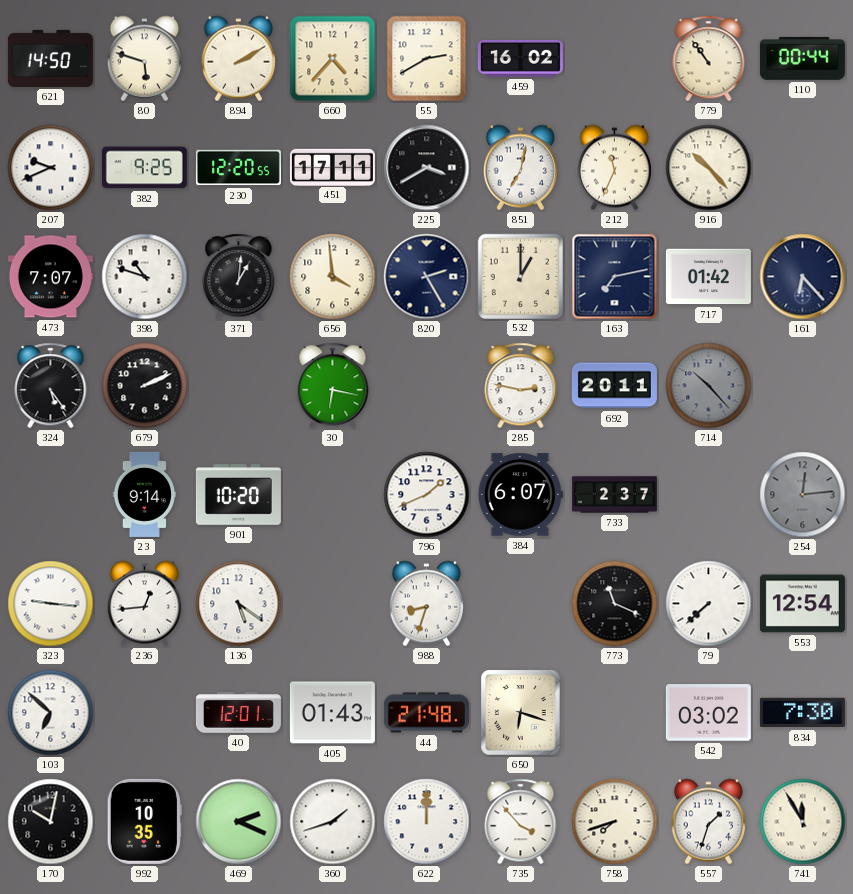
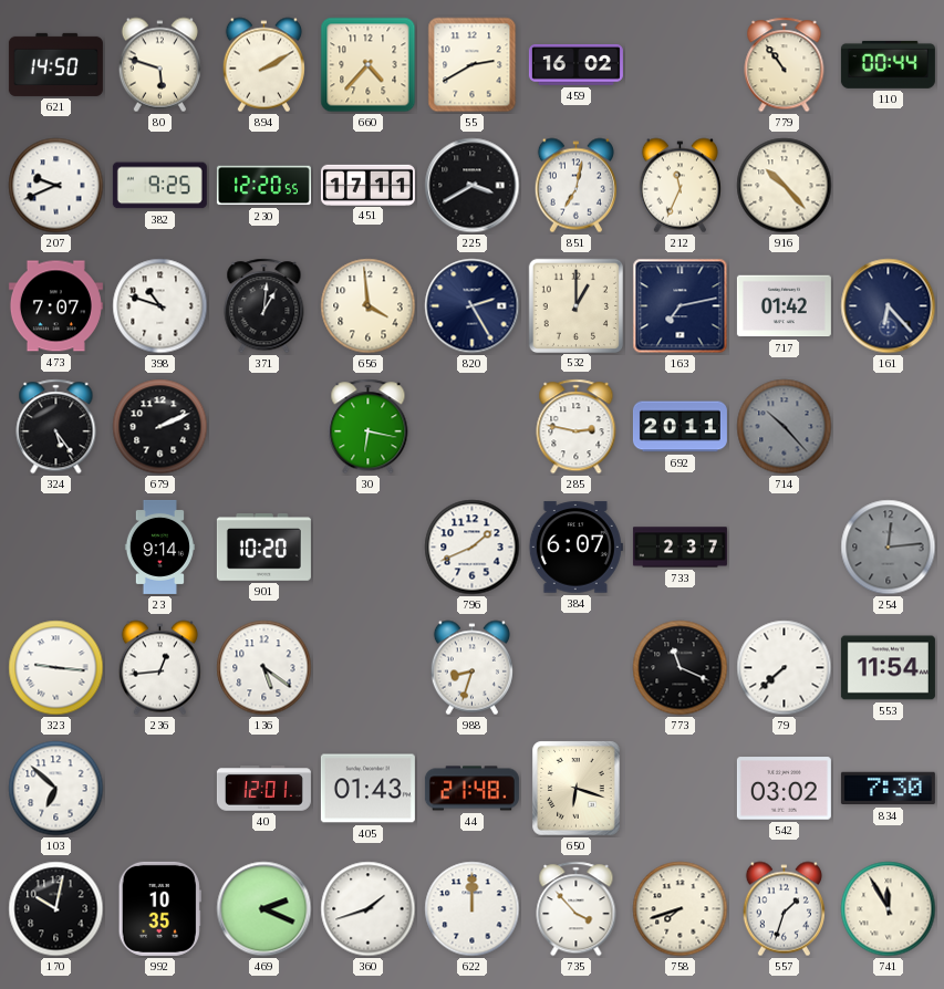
553: 12:54 -> 11:54 (888, 668)
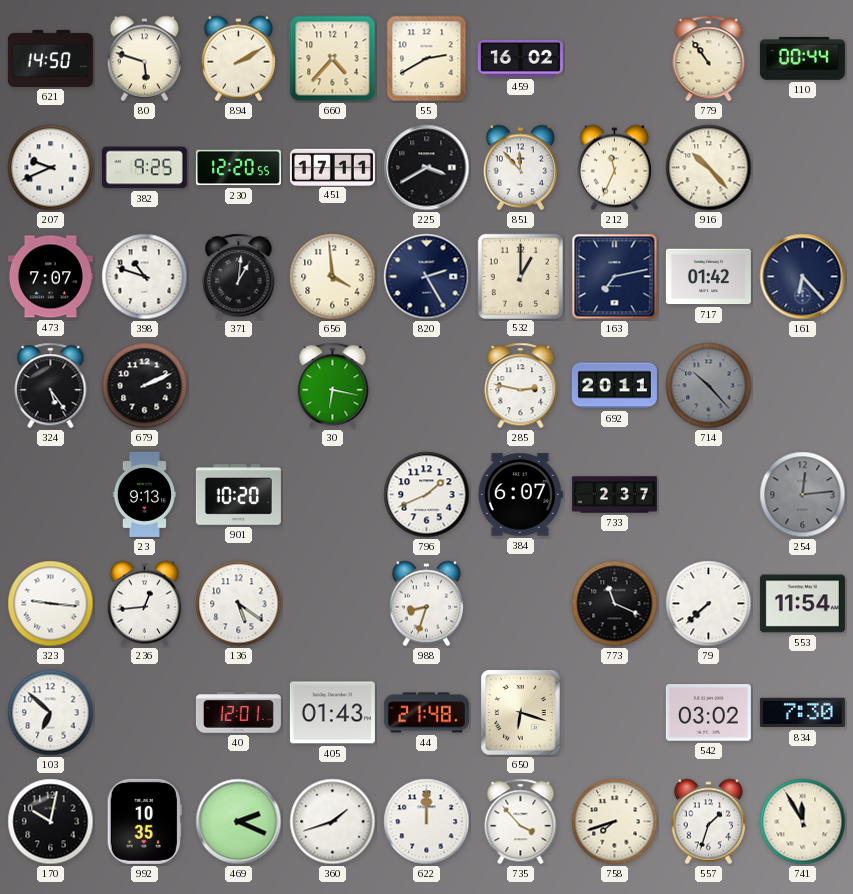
851: 7:02 -> 11:53 (520, 168)
23: 9:14 -> 9:13 (144, 494)
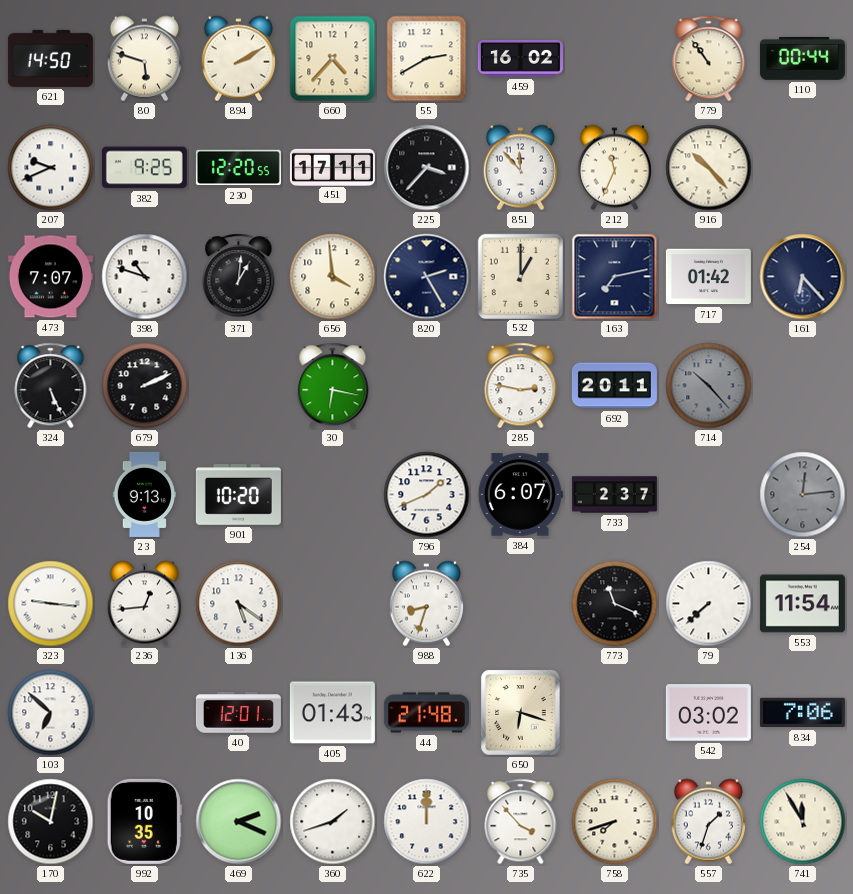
225: 3:40 -> 3:37 (427, 168)
324: 5:24 -> 5:26 (51, 386)
834: 7:30 -> 7:06 (802, 713)
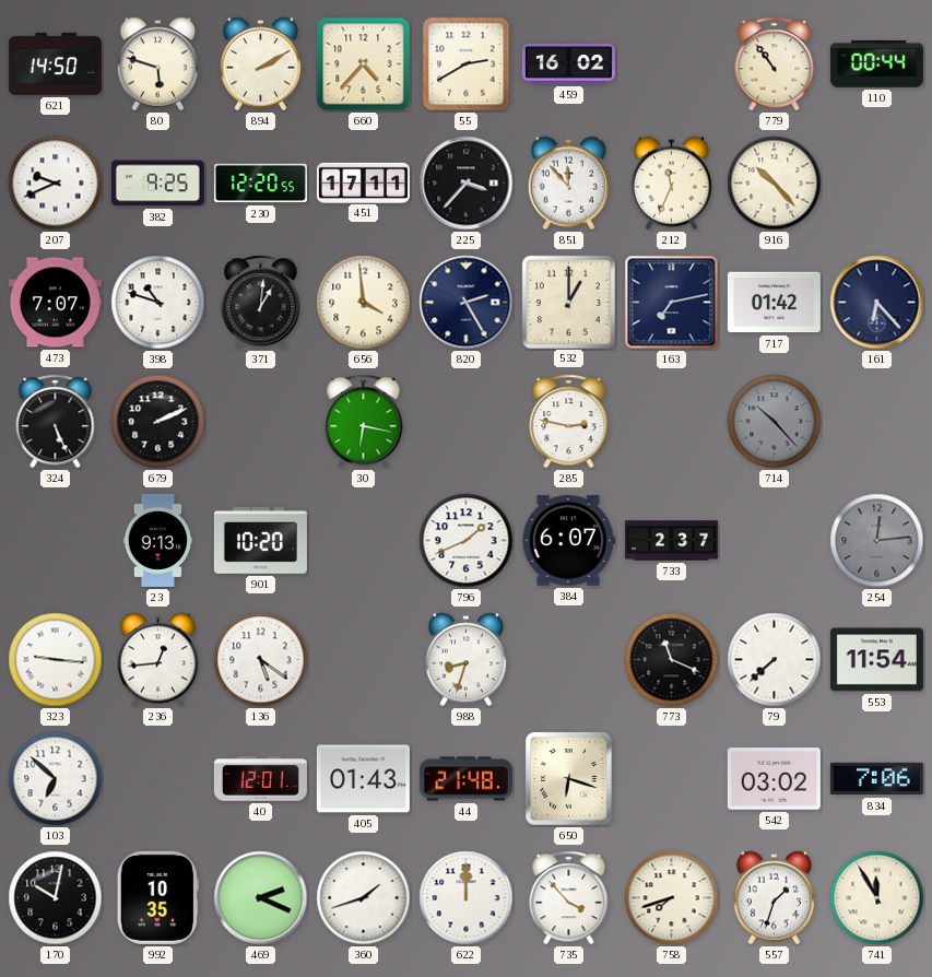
692: 20:11 -> none (614, 386)
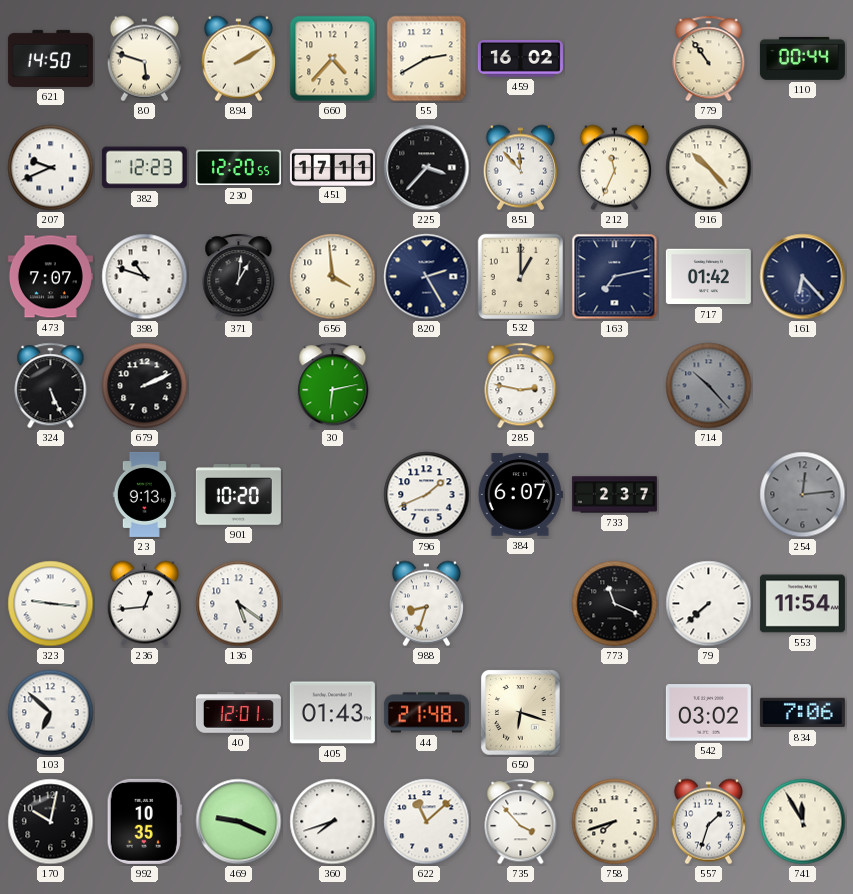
382: 9:25 -> 12:23 (144, 168)
30: 6:17 -> 6:13 (333, 386)
469: 2:19 -> 9:19 (239, 822)
360: 1:42 -> 7:42 (333, 822)
622: 12:00 -> 11:08 (427, 822)
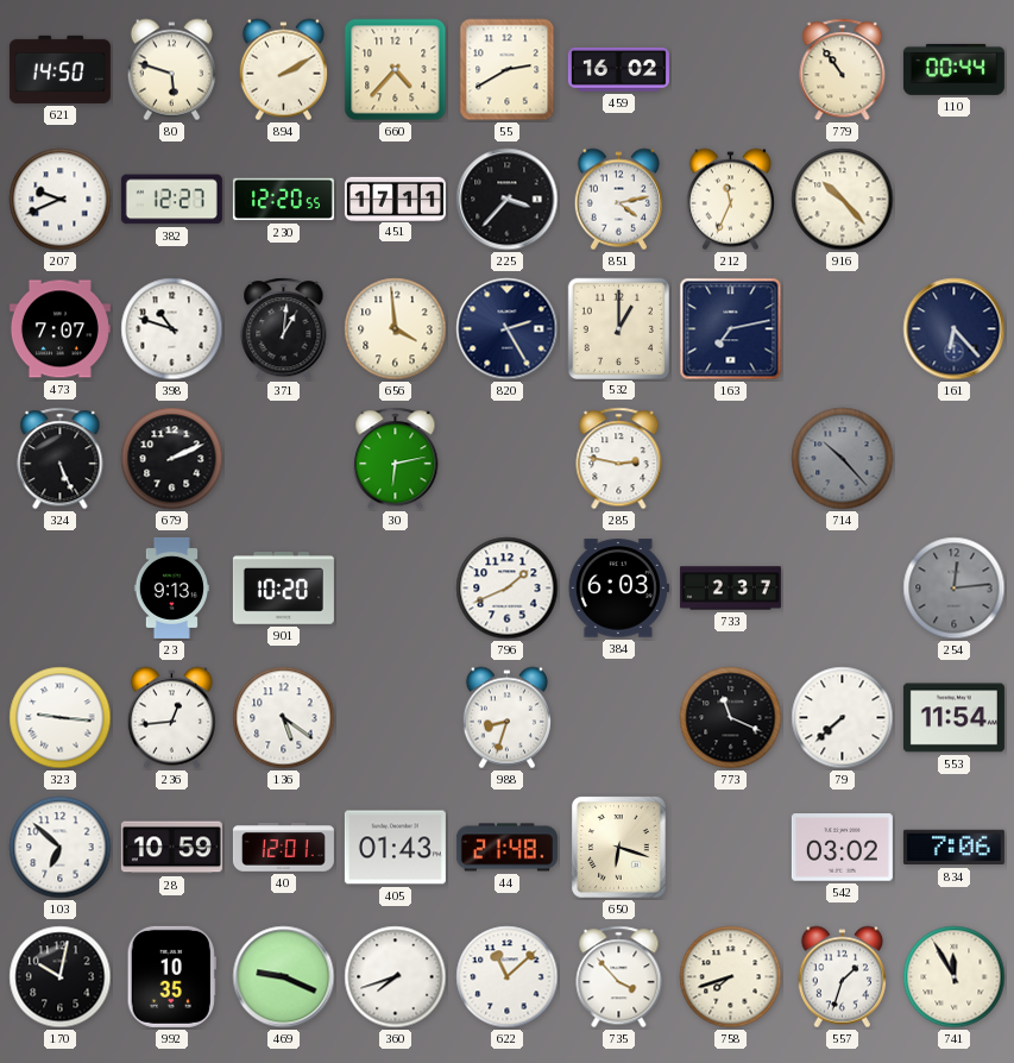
382: 12:23 -> 12:27 (171, 200)
851: 11:53 -> 4:13 (618, 200)
717: 01:42 -> none (708, 277)
384: 6:07 -> 6:03 (618, 589)
28: none -> 10:59 (171, 848)
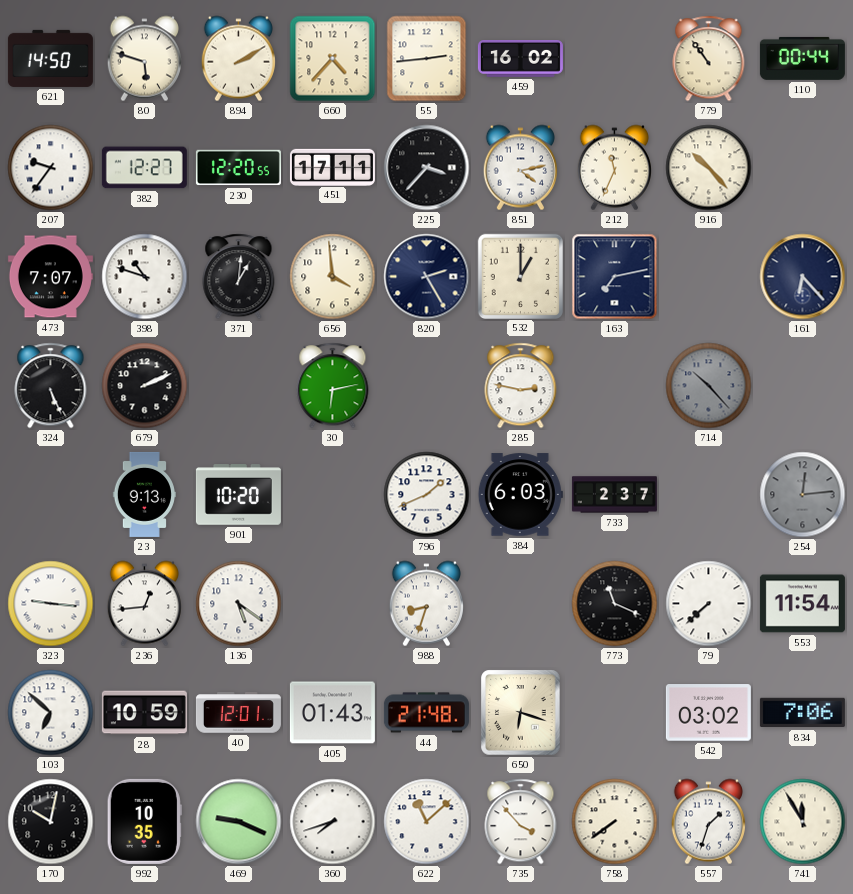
55: 2:40 -> 2:44 (427, 59)
207: 9:41 -> 9:36 (51, 168)
758: 7:42 -> 7:39 (615, 822)
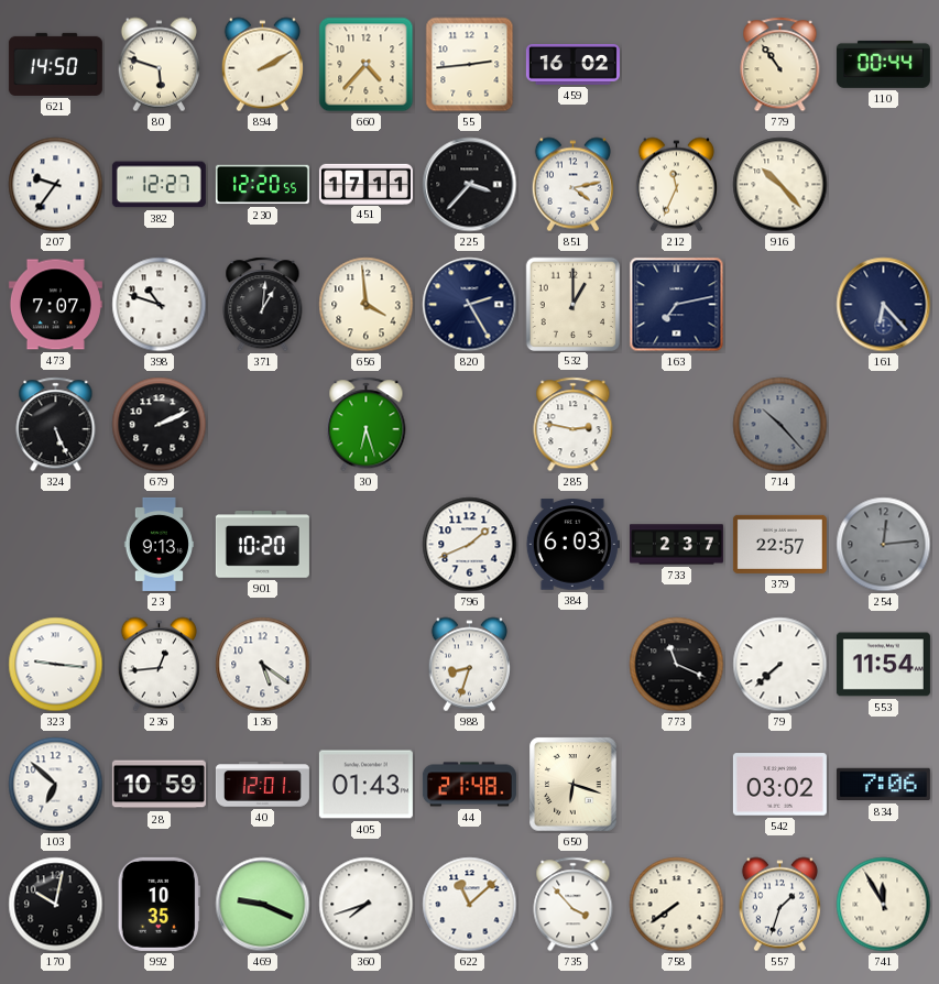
30: 6:13 -> 6:27 (367, 425)
379: none -> 22:57 (779, 544)
